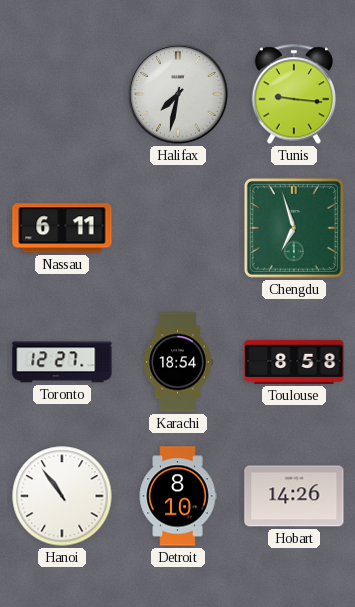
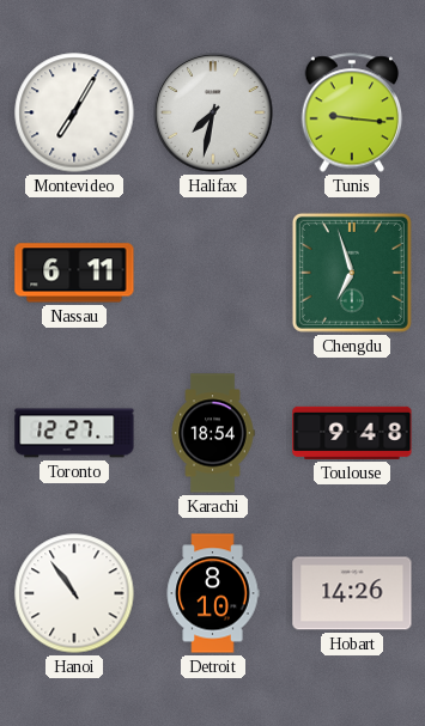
Montevideo: none -> 7:05 (74, 112)
Toulouse: 8:58 -> 9:48 (352, 433)
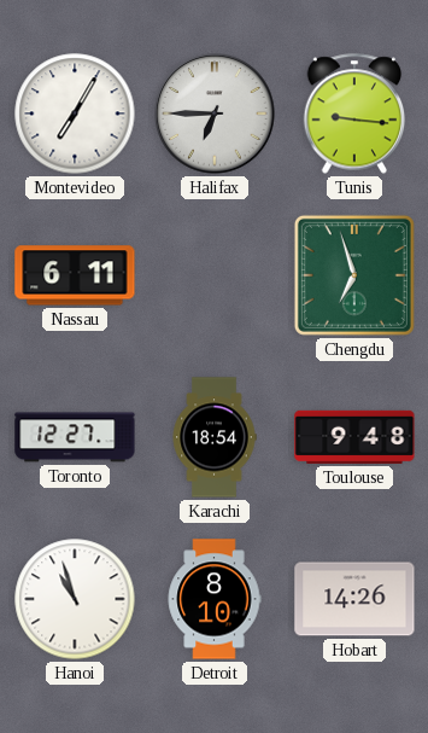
Halifax: 7:32 -> 6:45 (215, 114)
Hanoi: 10:54 -> 10:57 (75, 599)
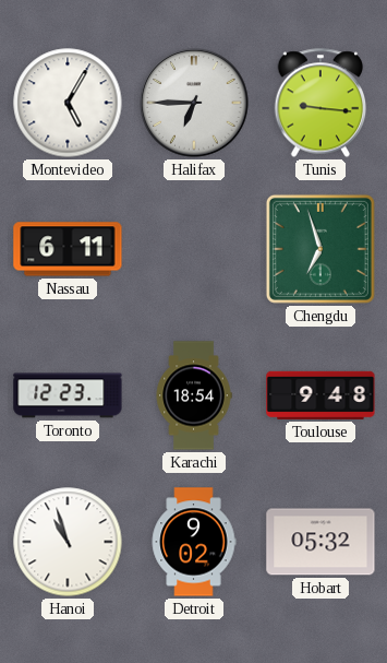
Montevideo: 7:05 -> 5:05 (68, 103)
Toronto: 12:27 -> 12:23 (68, 395)
Detroit: 8:10 -> 9:02 (194, 542)
Hobart: 14:26 -> 05:32 (321, 542)
